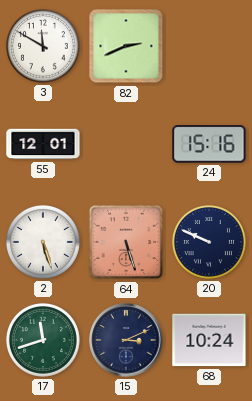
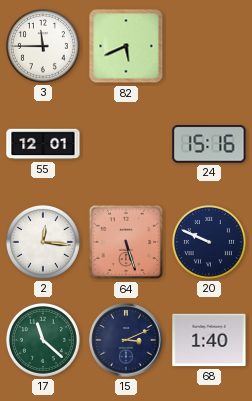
3: 11:50 -> 11:45 (43, 46)
82: 2:41 -> 5:41 (126, 46)
2: 5:27 -> 12:16 (43, 242)
17: 11:42 -> 11:22 (43, 340)
68: 10:24 -> 1:40 (209, 340)
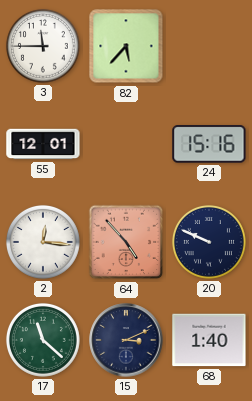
82: 5:41 -> 5:37 (126, 46)
64: 5:27 -> 4:53 (126, 242)
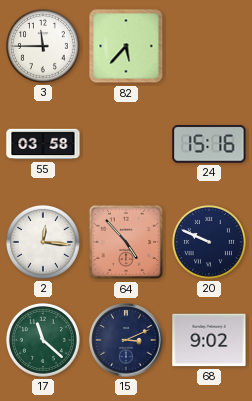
55: 12:01 -> 03:58 (43, 144)
68: 1:40 -> 9:02 (209, 340)
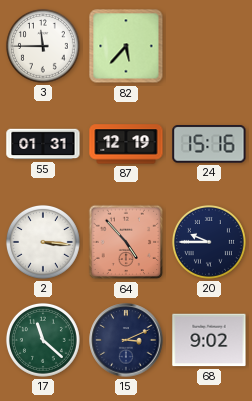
55: 03:58 -> 01:31 (43, 144)
87: none -> 12:19 (126, 144)
2: 12:16 -> 3:16 (43, 242)
20: 9:49 -> 9:45 (209, 242)
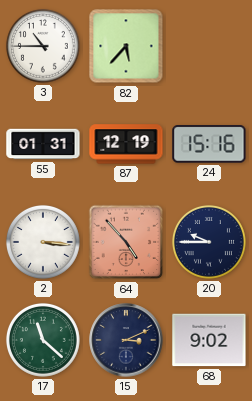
3: 11:45 -> 10:45 (43, 46)
